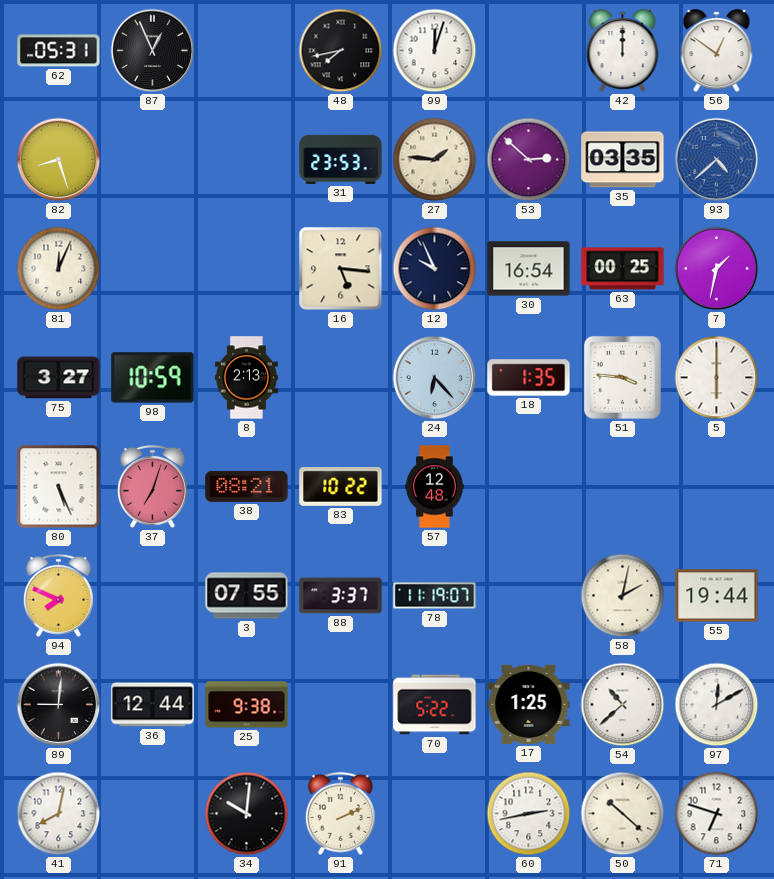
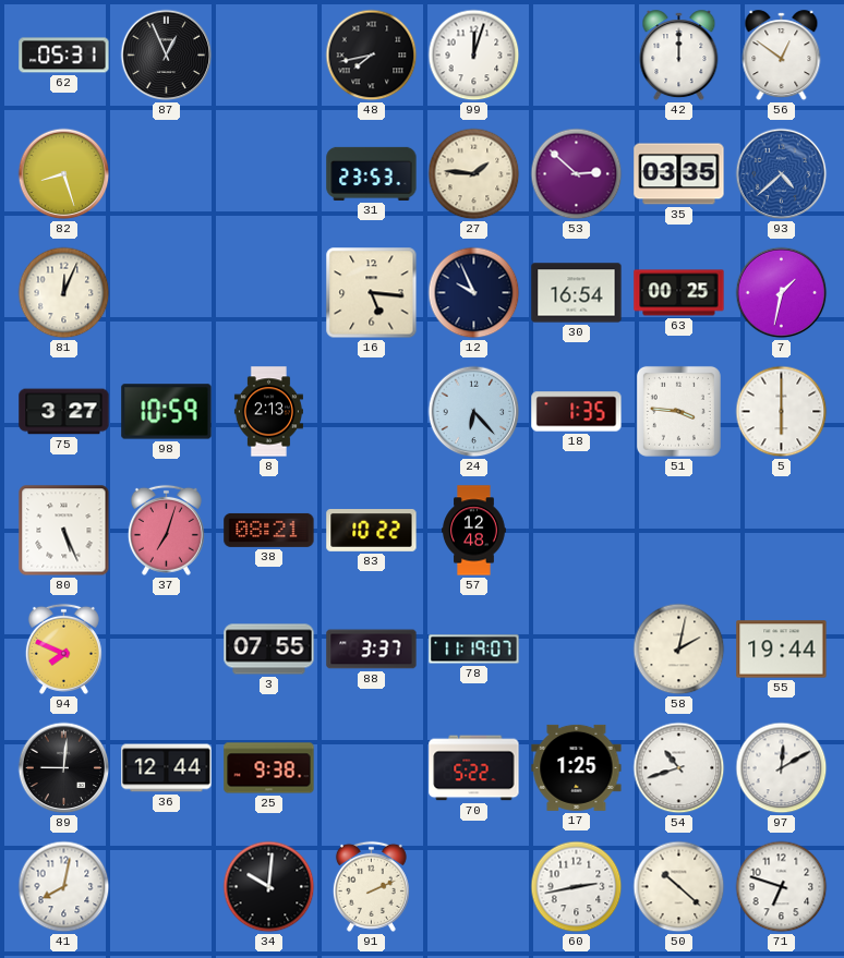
54: 10:38 -> 10:42 (679, 768)
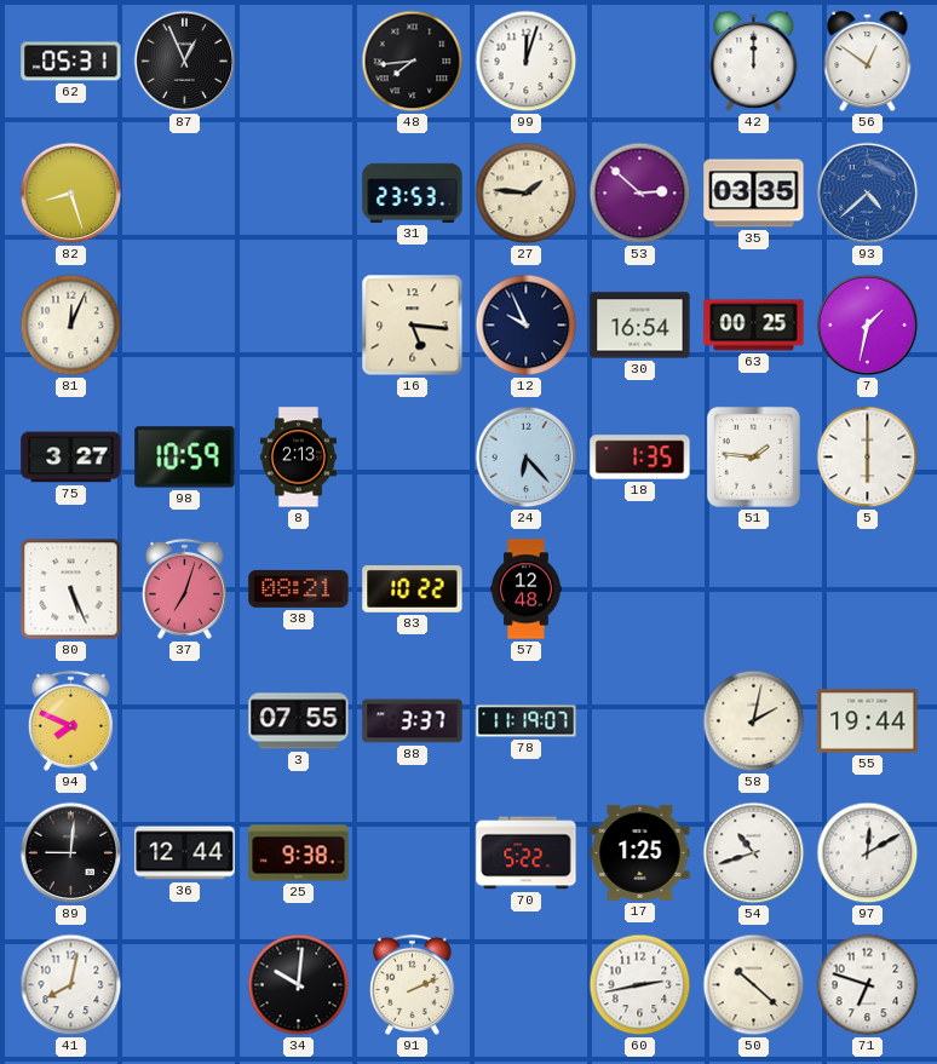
48: 7:43 -> 7:44 (413, 62)
51: 3:46 -> 1:46 (753, 456)
